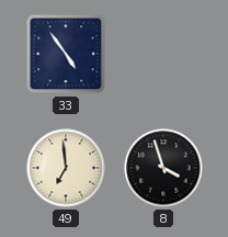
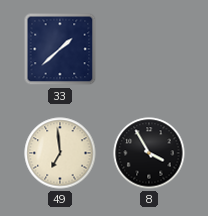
33: 4:54 -> 1:38 (60, 49)
8: 3:57 -> 3:55 (149, 153)
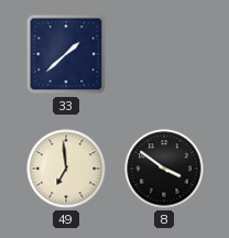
8: 3:55 -> 3:51 (164, 169)
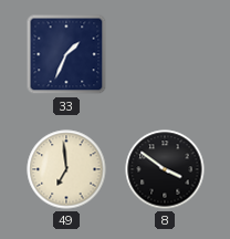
33: 1:38 -> 1:34 (66, 54)
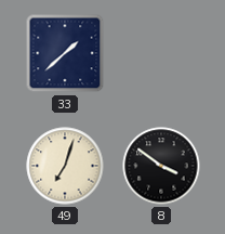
33: 1:34 -> 1:38 (65, 53)
49: 6:59 -> 7:03 (65, 166)
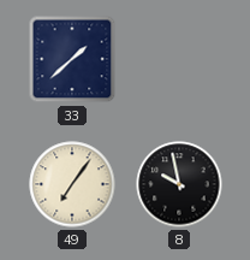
49: 7:03 -> 7:06 (72, 184)
8: 3:51 -> 9:58 (179, 184)
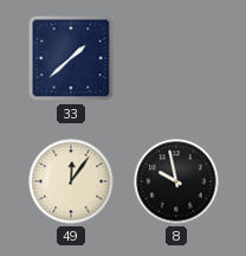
49: 7:06 -> 12:06 (71, 181)
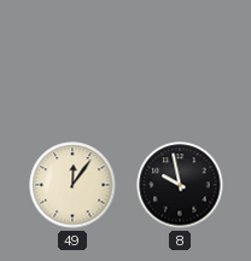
33: 1:38 -> none (71, 58)
